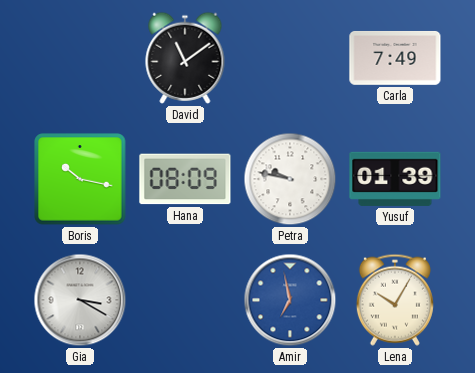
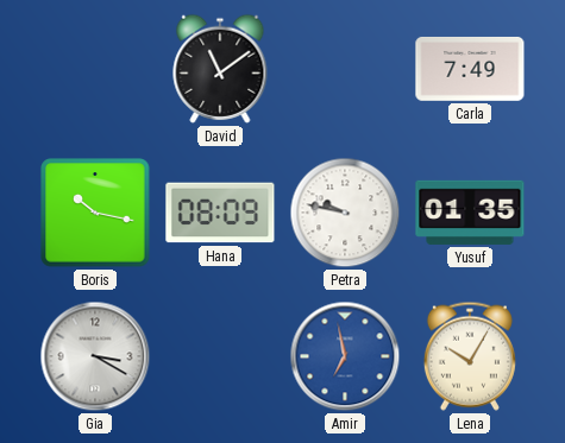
Yusuf: 01:39 -> 01:35 (470, 213)
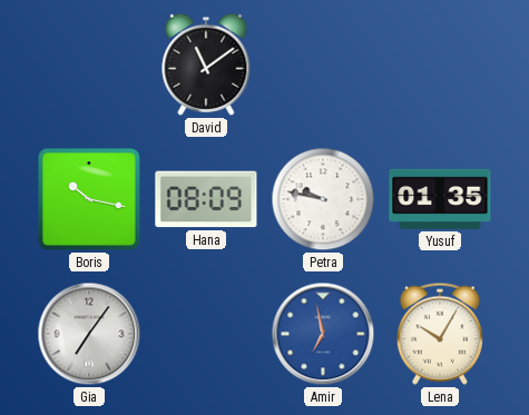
Carla: 7:49 -> none (470, 69)
Gia: 3:20 -> 7:06 (89, 334)
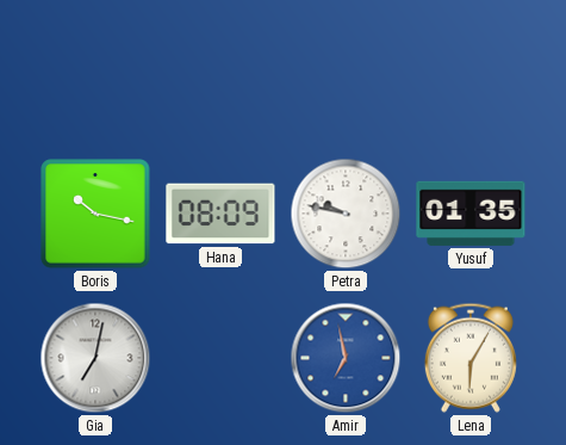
David: 11:09 -> none (206, 65)
Gia: 7:06 -> 7:02 (95, 358)
Lena: 10:05 -> 6:05 (471, 358)
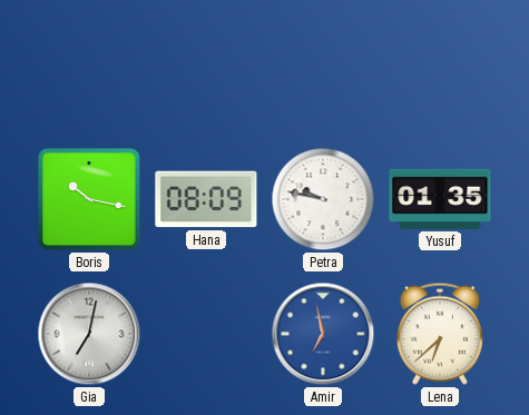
Lena: 6:05 -> 6:38 (440, 334)
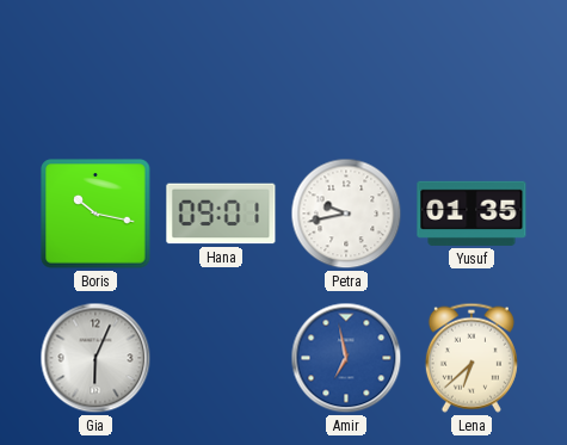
Hana: 08:09 -> 09:01 (221, 214)
Petra: 9:47 -> 9:43 (346, 214)
Gia: 7:02 -> 6:04 (95, 358)
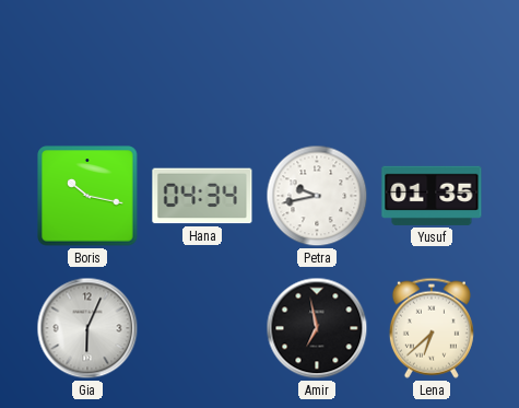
Hana: 09:01 -> 04:34 (202, 196)
Amir dial: blue -> black (317, 328)
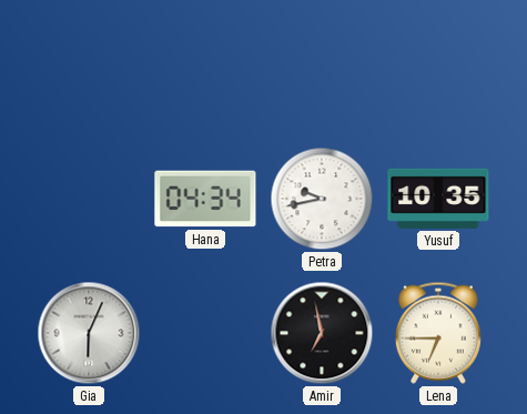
Boris: 10:17 -> none (87, 196)
Yusuf: 01:35 -> 10:35 (438, 199)
Lena: 6:38 -> 6:45 (438, 333)
